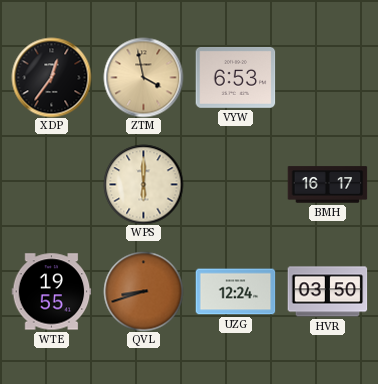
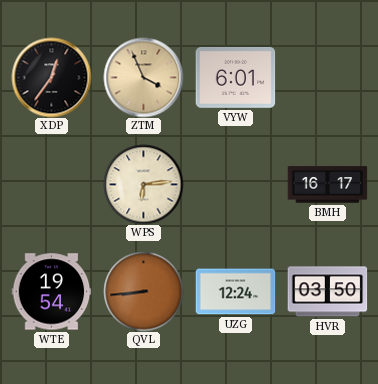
ZTM: 3:58 -> 3:56 (143, 77)
VYW: 6:53 -> 6:01 (235, 77)
WPS: 6:00 -> 6:14 (143, 184)
WTE: 19:55 -> 19:54 (51, 292)
QVL: 8:42 -> 8:44 (143, 291)
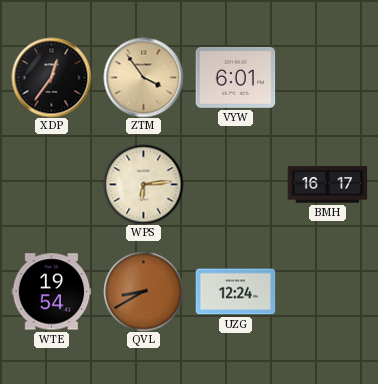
ZTM: 3:56 -> 3:54 (143, 77)
QVL: 8:44 -> 8:40 (143, 291)
HVR: 03:50 -> none (327, 292)
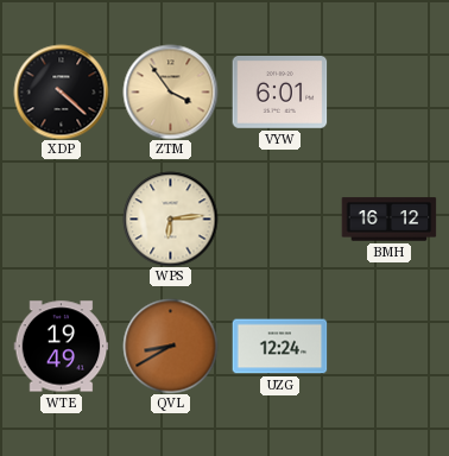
XDP: 12:36 -> 4:22 (61, 91)
BMH: 16:17 -> 16:12 (388, 220)
WTE: 19:54 -> 19:49 (61, 347)
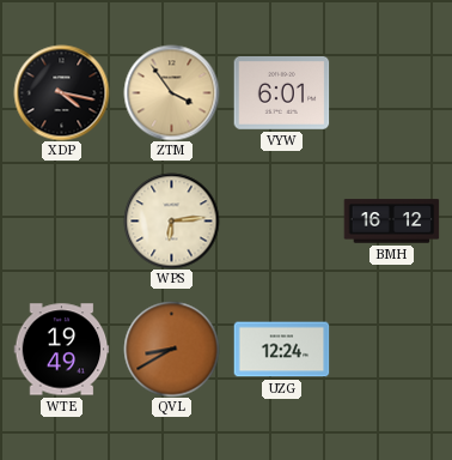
XDP: 4:22 -> 4:17 (61, 92)
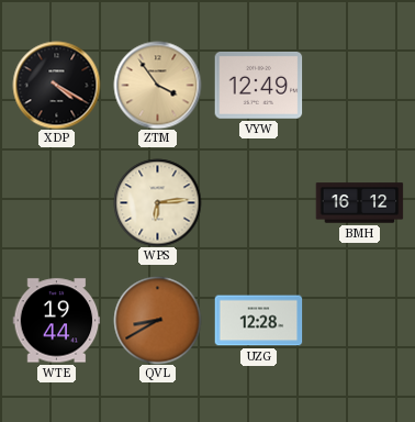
XDP: 4:17 -> 4:20 (56, 85)
VYW: 6:01 -> 12:49 (258, 85)
WTE: 19:49 -> 19:44 (56, 321)
UZG: 12:24 -> 12:28 (258, 321)
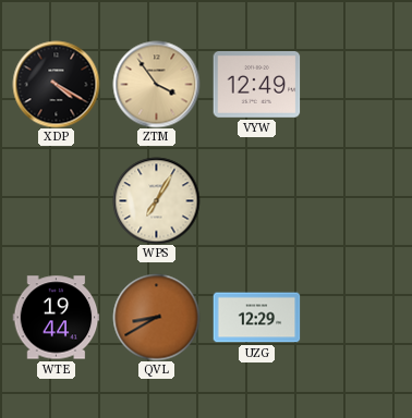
WPS: 6:14 -> 7:05 (156, 200)
BMH: 16:12 -> none (359, 203)
UZG: 12:28 -> 12:29 (256, 318)
